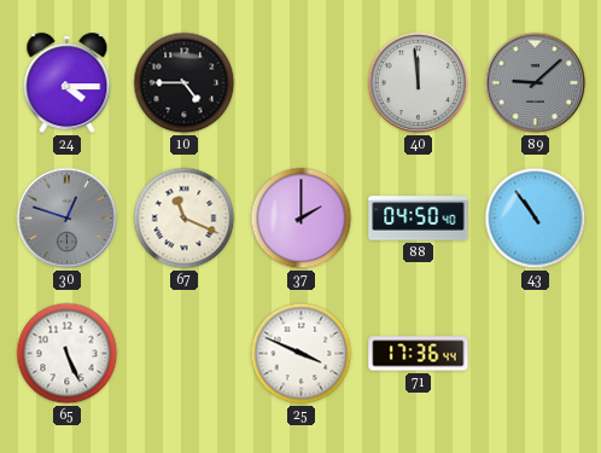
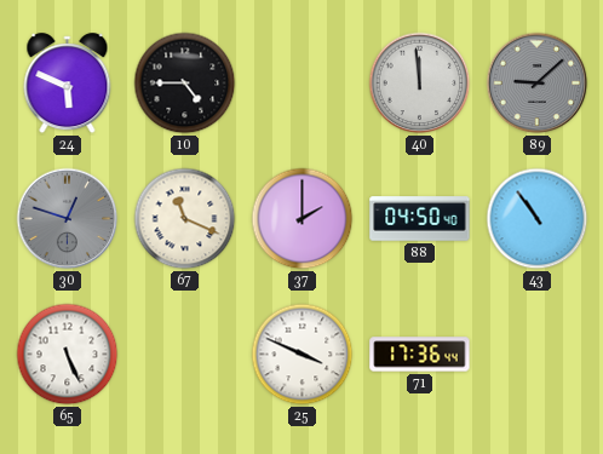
24: 4:15 -> 5:49 (68, 84)
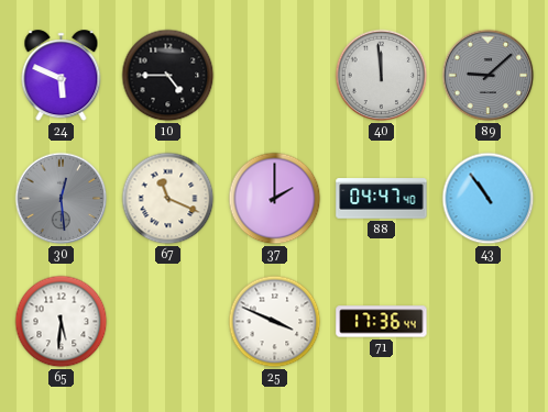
30: 12:48 -> 12:29 (62, 199)
88: 04:50 -> 04:47 (382, 199)
65: 5:26 -> 5:31 (62, 322)
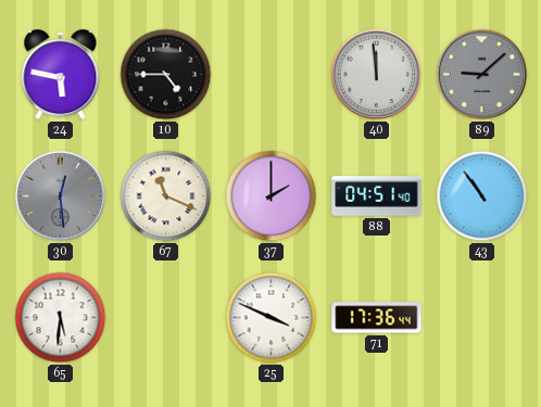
24: 5:49 -> 5:47 (61, 75)
88: 04:47 -> 04:51 (377, 196)
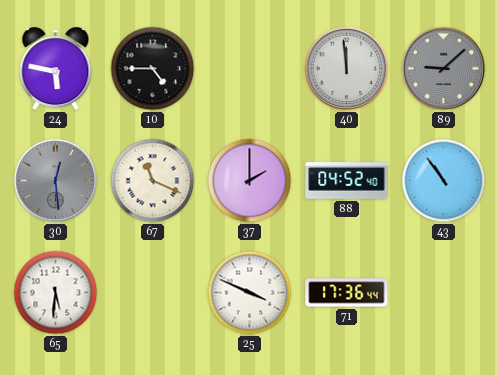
88: 04:51 -> 04:52 (347, 181)
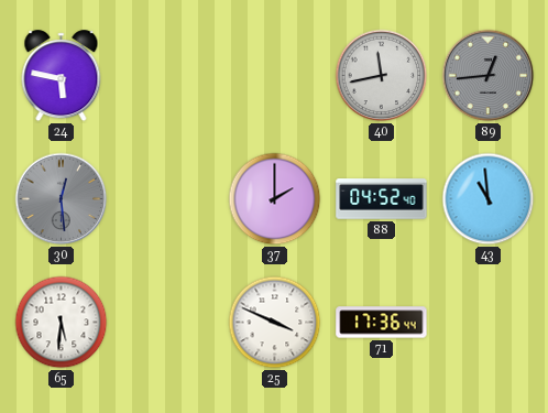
10: 4:45 -> none (153, 69)
40: 11:59 -> 11:43 (382, 76)
89: 9:08 -> 12:44 (489, 76)
67: 11:19 -> none (153, 181)
43: 10:54 -> 10:59 (489, 199)
